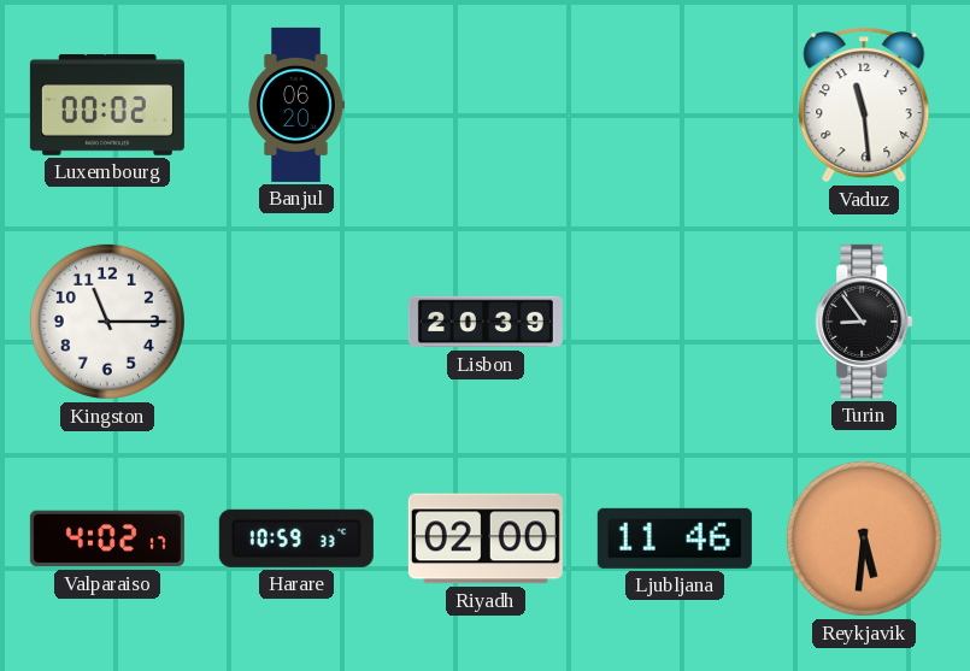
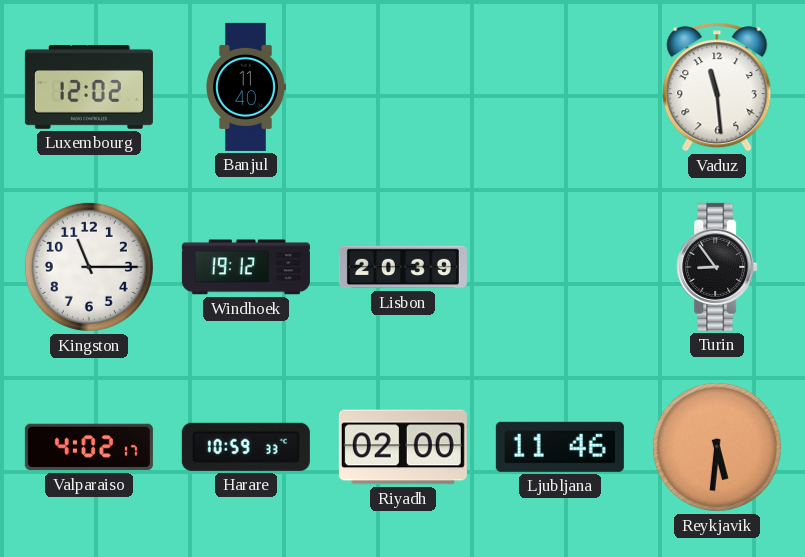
Luxembourg: 00:02 -> 12:02 (89, 88)
Banjul: 06:20 -> 11:40 (246, 87)
Windhoek: none -> 19:12 (246, 267)
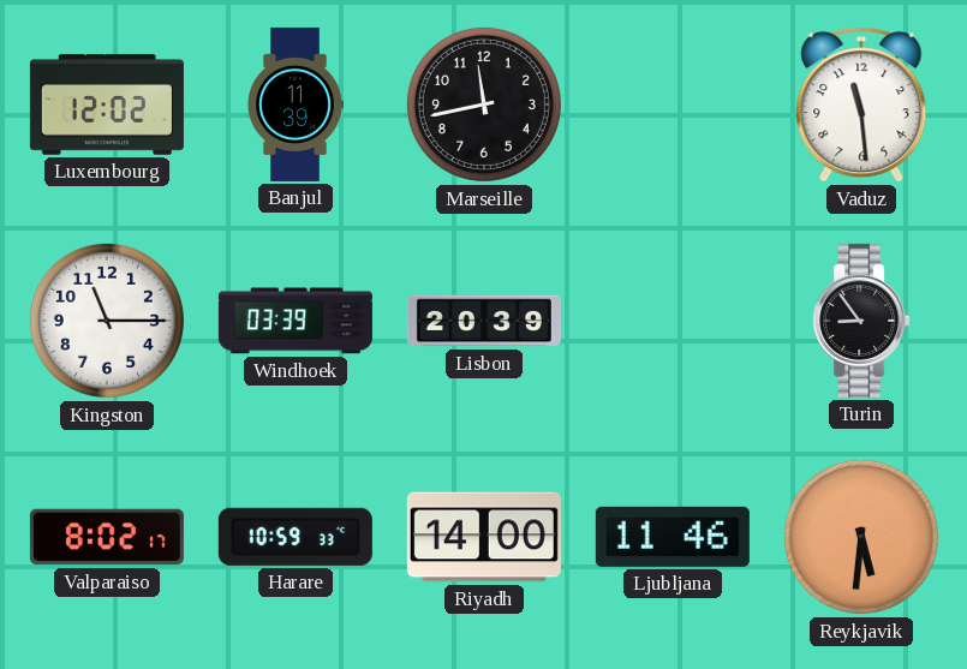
Banjul: 11:40 -> 11:39 (296, 104)
Marseille: none -> 11:43 (484, 104)
Windhoek: 19:12 -> 03:39 (296, 321)
Valparaiso: 4:02 -> 8:02 (107, 537)
Riyadh: 02:00 -> 14:00 (484, 537)
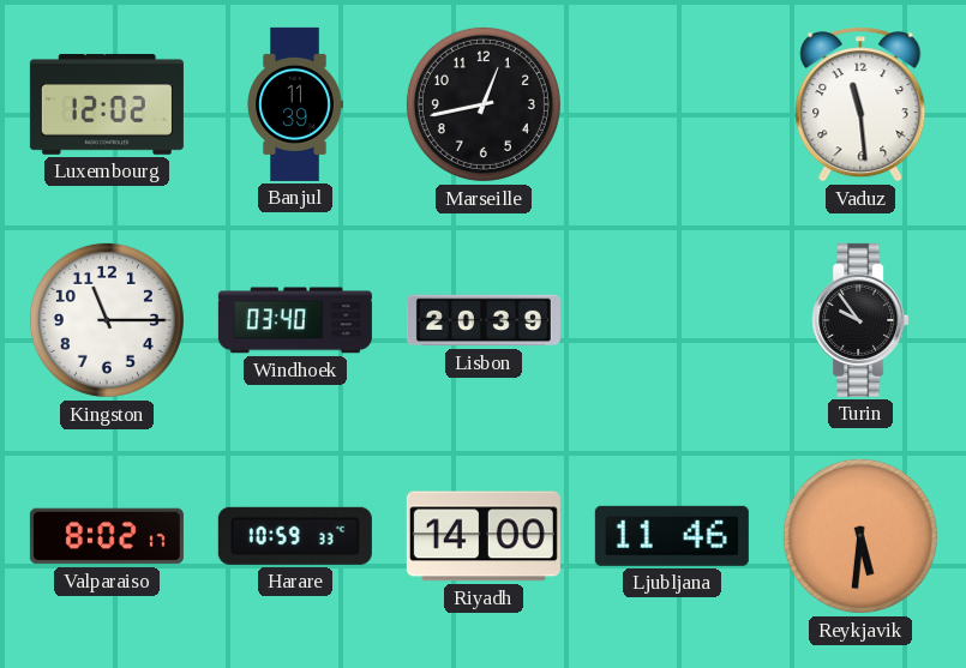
Marseille: 11:43 -> 12:43 (484, 104)
Windhoek: 03:39 -> 03:40 (295, 320)
Turin: 8:54 -> 9:54 (860, 320)
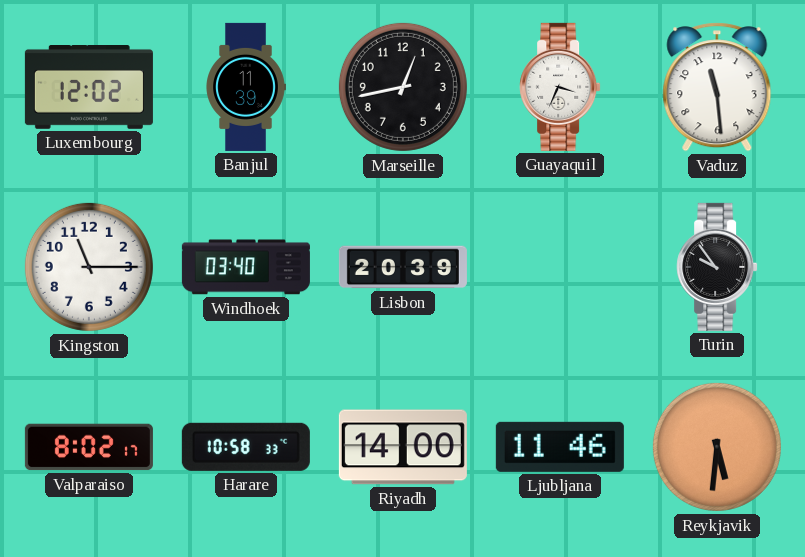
Guayaquil: none -> 3:34 (560, 87)
Harare: 10:59 -> 10:58 (246, 447)
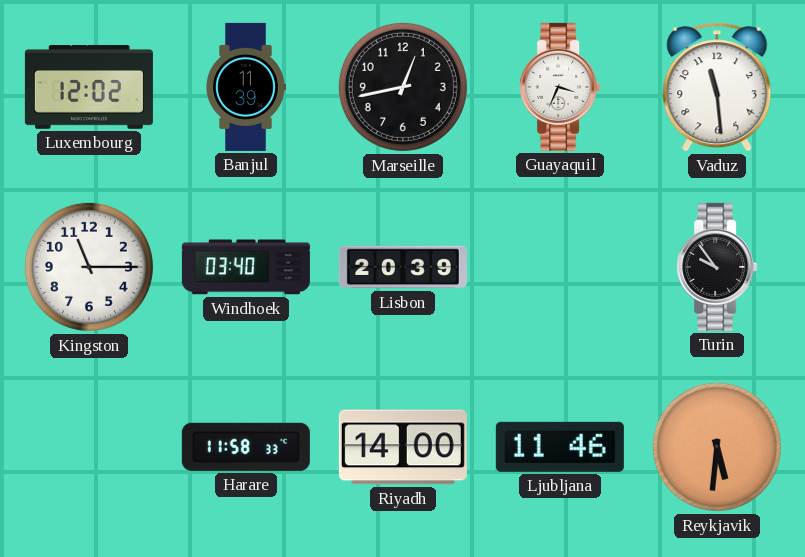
Valparaiso: 8:02 -> none (89, 447)
Harare: 10:58 -> 11:58 (246, 447)
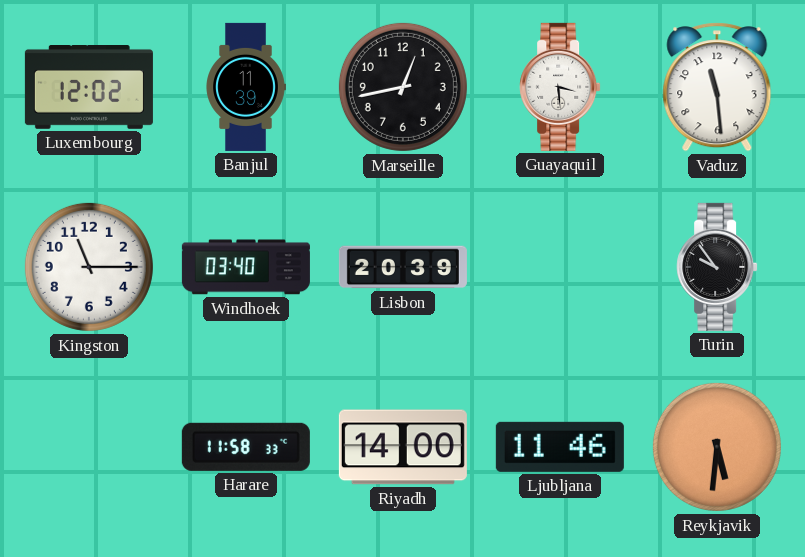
Guayaquil: 3:34 -> 3:29 (560, 87)
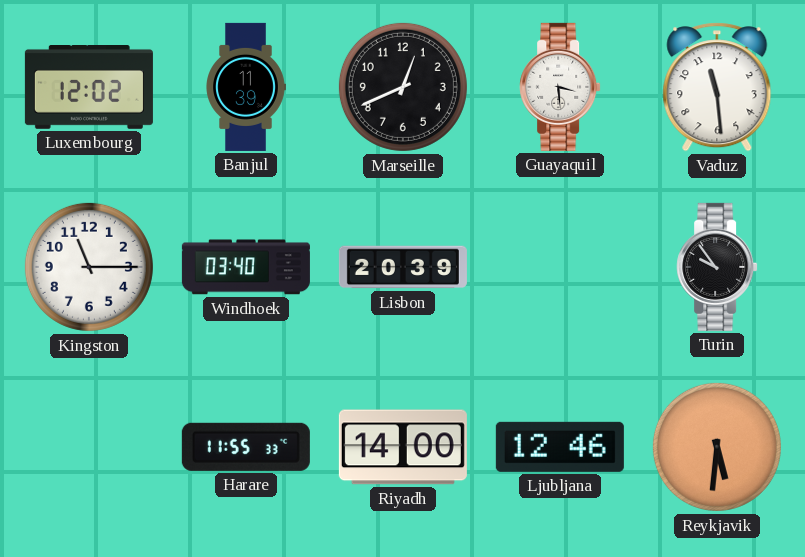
Marseille: 12:43 -> 12:41 (403, 87)
Harare: 11:58 -> 11:55 (246, 447)
Ljubljana: 11:46 -> 12:46 (560, 447)
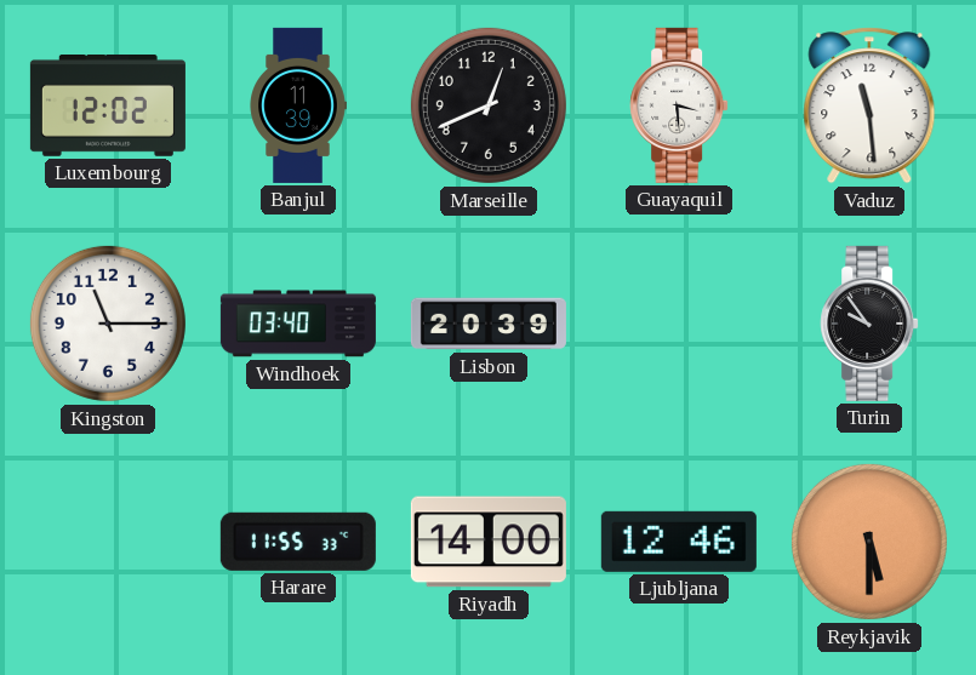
Reykjavik: 5:31 -> 5:30 (869, 542)
